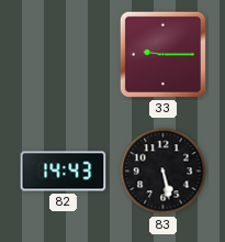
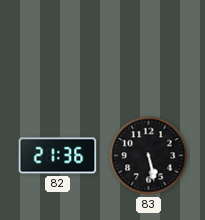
33: 9:15 -> none (162, 54)
82: 14:43 -> 21:36 (58, 156)
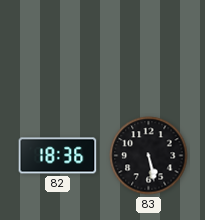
82: 21:36 -> 18:36 (58, 156)
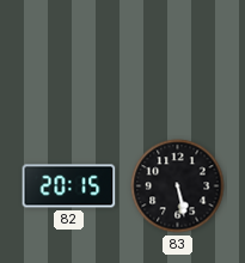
82: 18:36 -> 20:15 (69, 186)
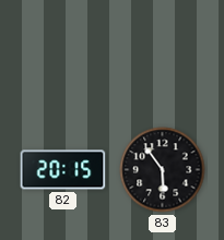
83: 5:28 -> 5:54 (163, 170)
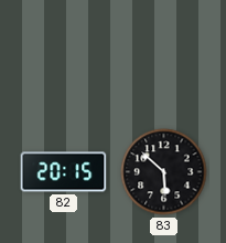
83: 5:54 -> 5:52 (164, 172)
